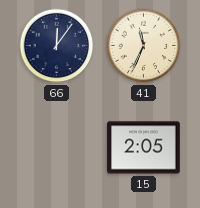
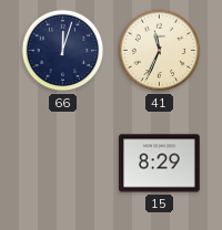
66: 12:06 -> 12:03 (63, 51)
15: 2:05 -> 8:29 (160, 164)
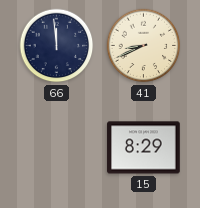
66: 12:03 -> 11:59 (57, 46)
41: 11:34 -> 8:41 (144, 46)
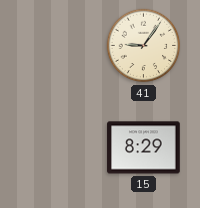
66: 11:59 -> none (57, 46)
41: 8:41 -> 9:06 (144, 46)
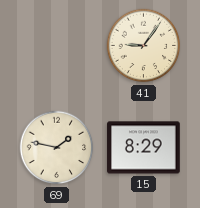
69: none -> 1:47 (57, 148)
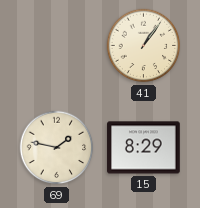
41: 9:06 -> 1:06 (144, 46)
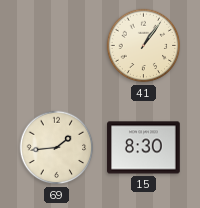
69: 1:47 -> 1:44 (57, 148)
15: 8:29 -> 8:30 (144, 148)
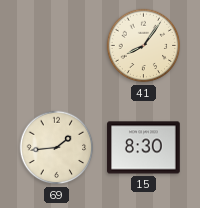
41: 1:06 -> 8:06 (144, 46)
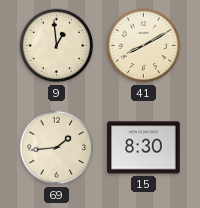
9: none -> 12:59 (57, 46)
41: 8:06 -> 8:10 (144, 46)
